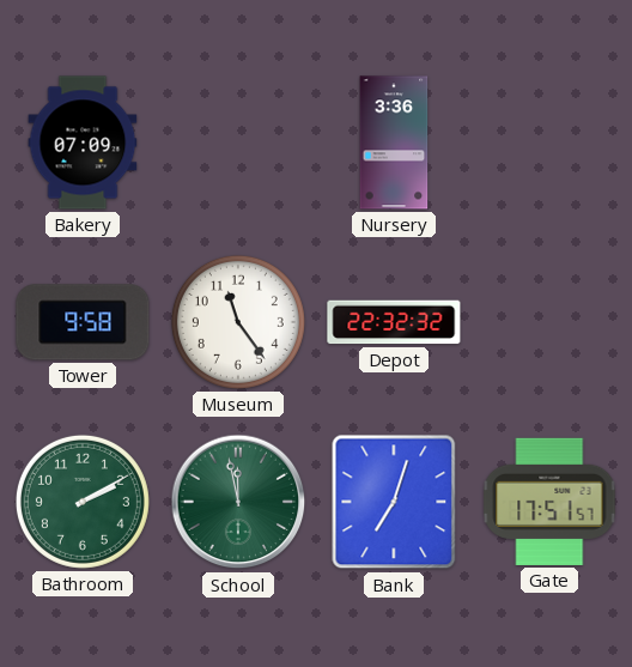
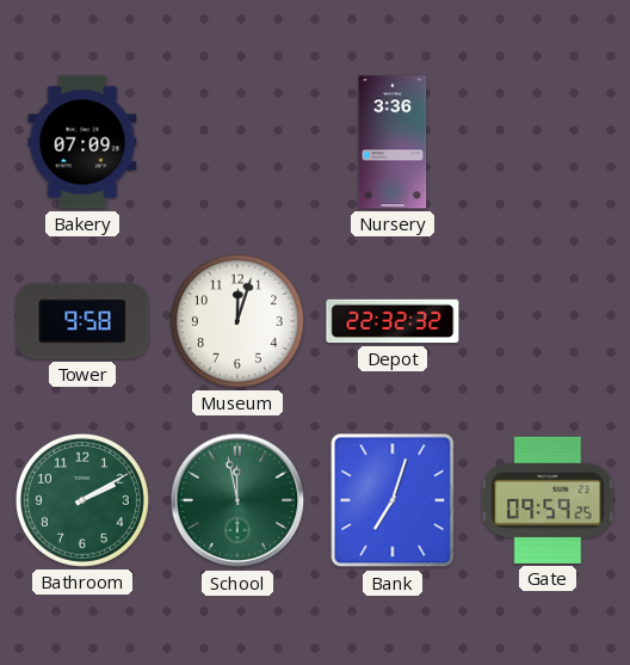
Museum: 11:24 -> 12:03 (237, 321)
Gate: 17:51 -> 09:59 (548, 500)
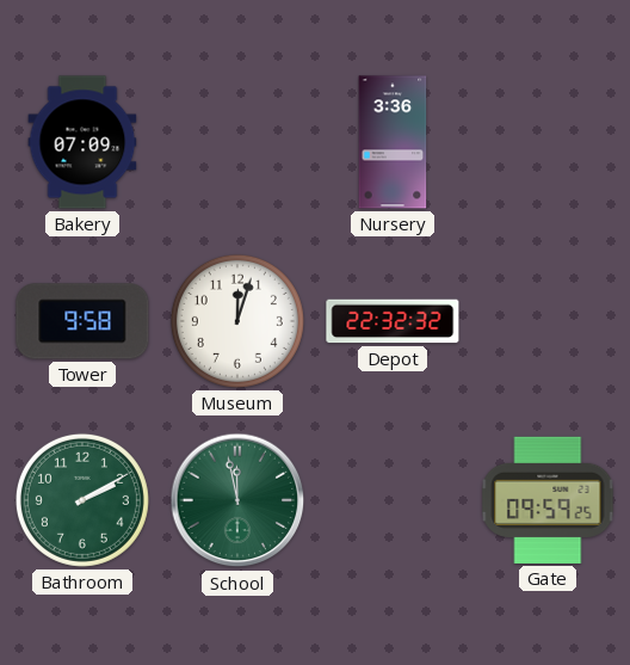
Bank: 7:03 -> none (393, 500)
